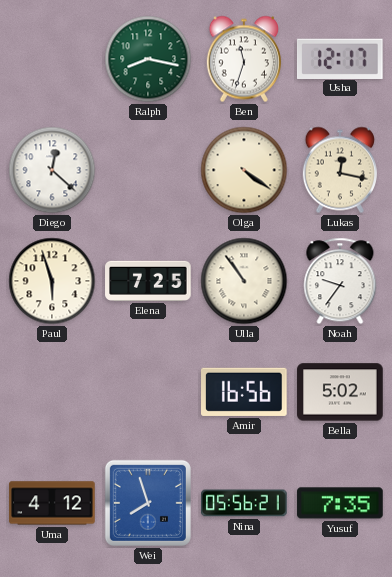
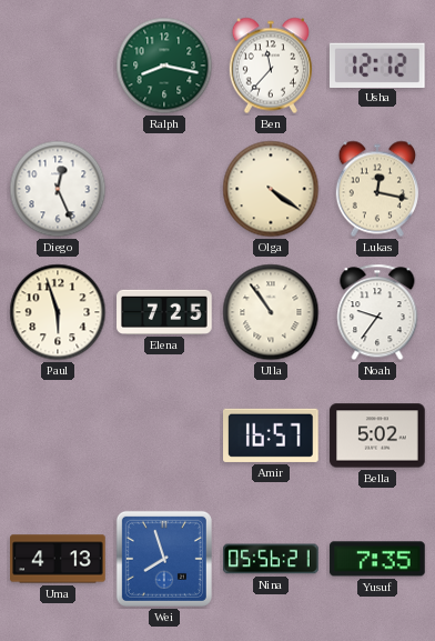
Ben: 11:33 -> 11:37 (271, 66)
Usha: 12:17 -> 12:12 (377, 64)
Diego: 12:22 -> 12:26 (58, 189)
Amir: 16:56 -> 16:57 (272, 435)
Uma: 4:12 -> 4:13 (58, 559)
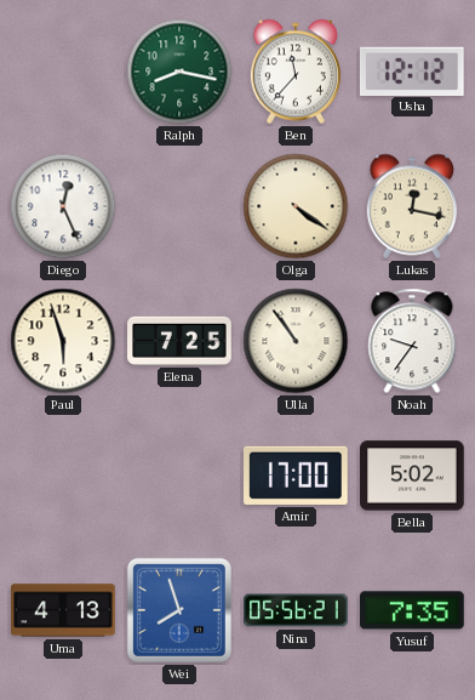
Amir: 16:57 -> 17:00 (297, 476)
